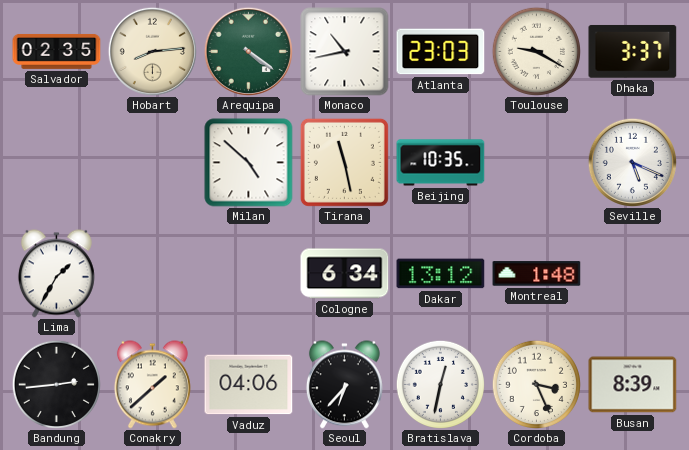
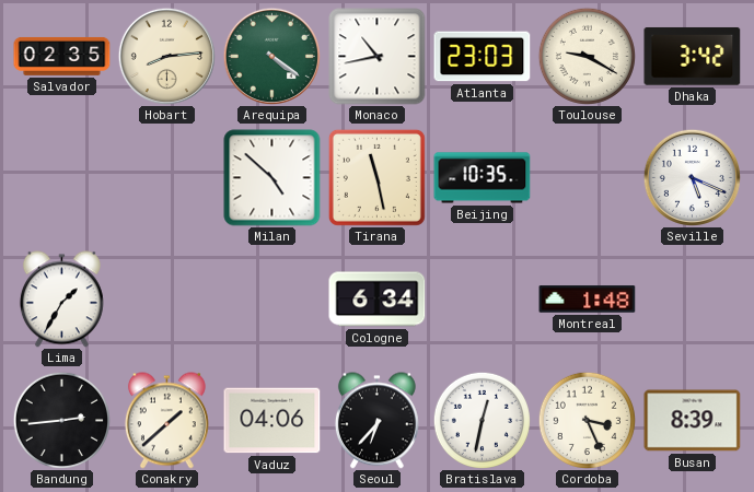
Dhaka: 3:37 -> 3:42 (693, 56)
Dakar: 13:12 -> none (441, 274)
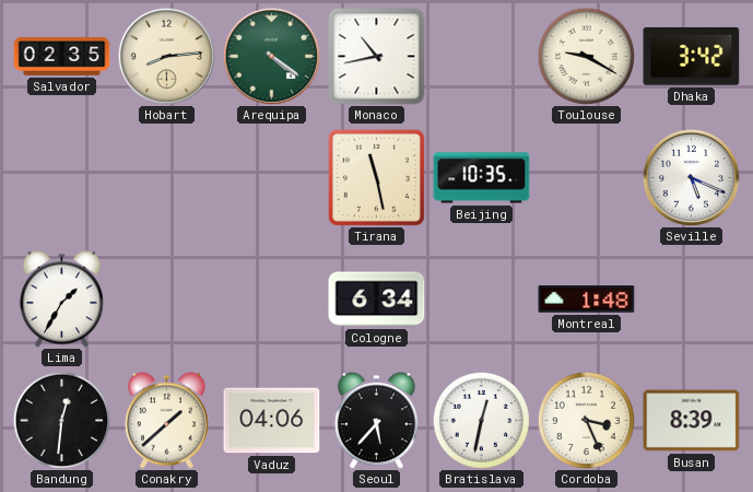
Atlanta: 23:03 -> none (483, 57)
Milan: 4:52 -> none (272, 178)
Bandung: 2:44 -> 12:31 (61, 420)
Seoul: 6:37 -> 5:37 (376, 421)
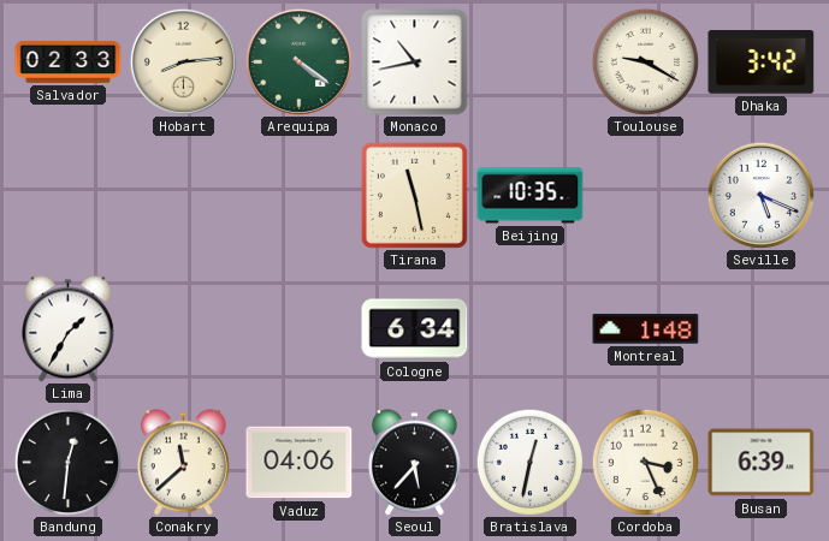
Salvador: 02:35 -> 02:33 (69, 61)
Conakry: 1:38 -> 11:38 (183, 463)
Busan: 8:39 -> 6:39 (762, 463)
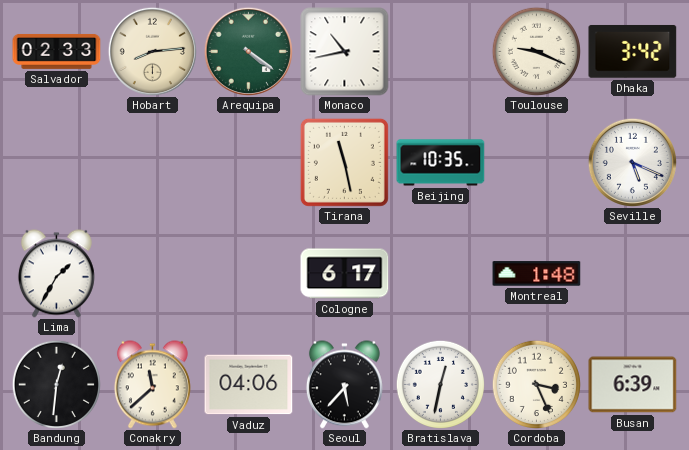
Toulouse: 9:20 -> 9:19 (536, 51)
Cologne: 6:34 -> 6:17 (345, 274)
